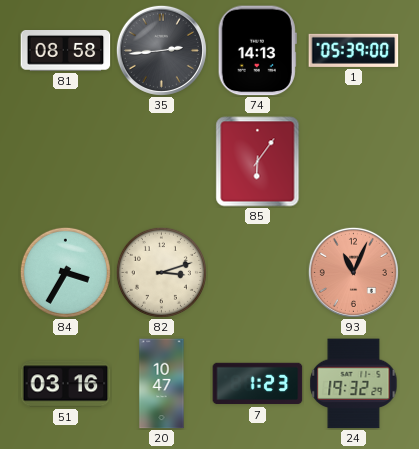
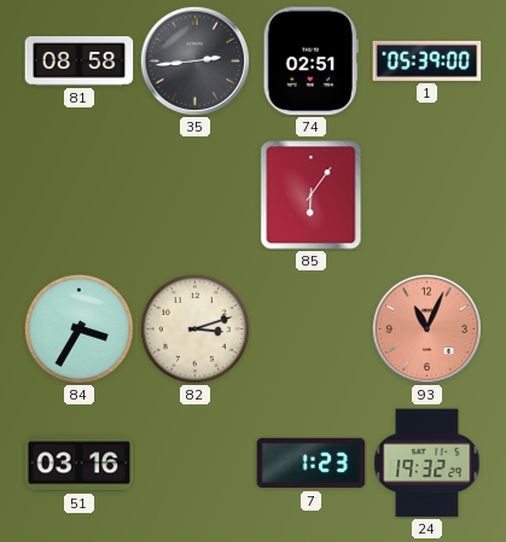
74: 14:13 -> 02:51 (310, 62)
20: 10:47 -> none (162, 384)
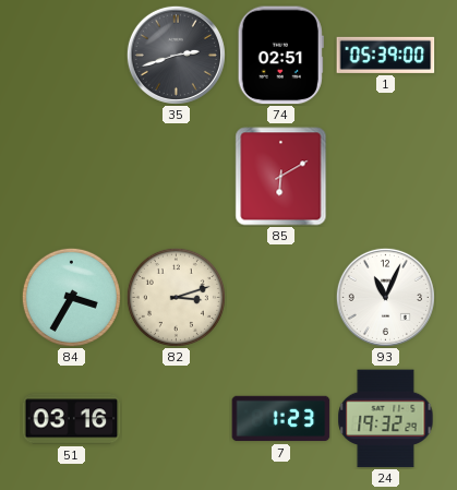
81: 08:58 -> none (80, 62)
35: 2:44 -> 2:42 (176, 55)
85: 6:06 -> 6:10 (281, 177)
93 dial: salmon -> white (385, 297)
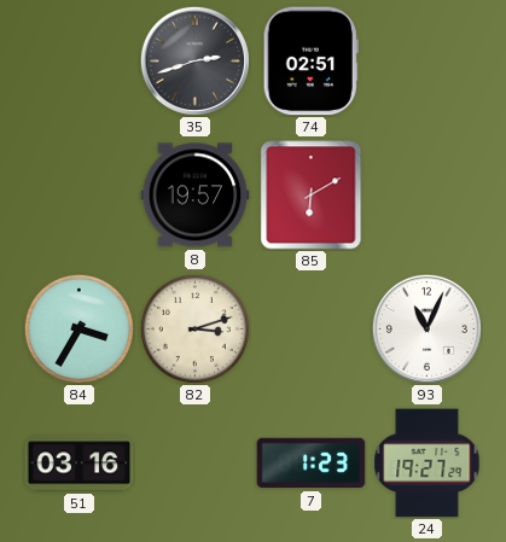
1: 05:39 -> none (386, 55)
8: none -> 19:57 (196, 196)
24: 19:32 -> 19:27 (428, 464)
